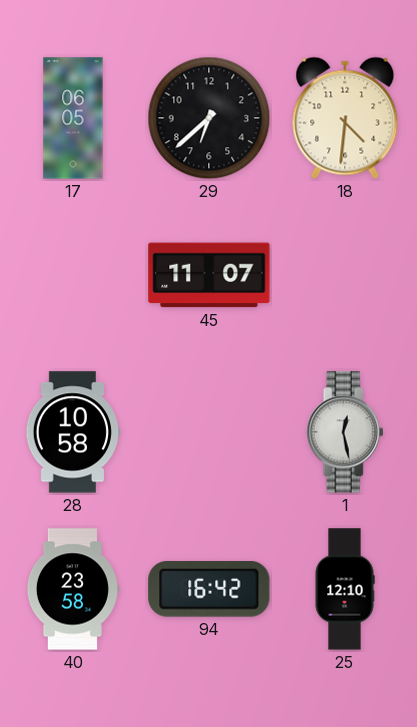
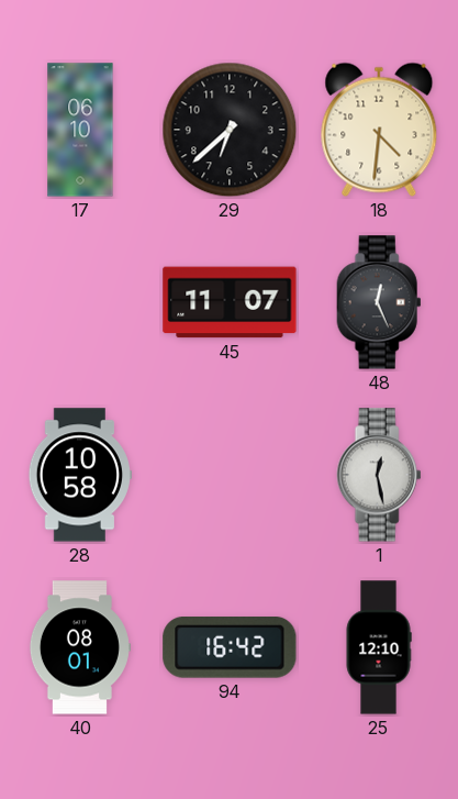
17: 06:05 -> 06:10 (80, 130)
48: none -> 12:26 (379, 302)
40: 23:58 -> 08:01 (79, 647)
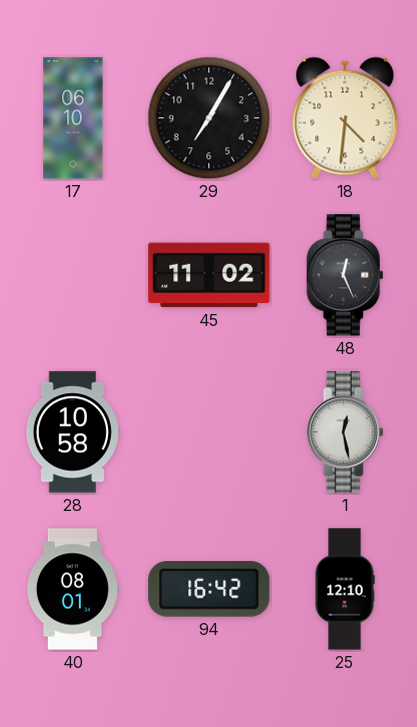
29: 6:38 -> 7:05 (209, 118)
45: 11:07 -> 11:02 (209, 275)
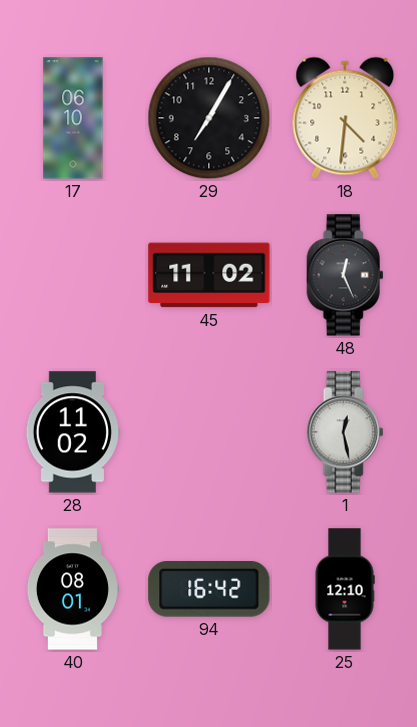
28: 10:58 -> 11:02 (73, 432)
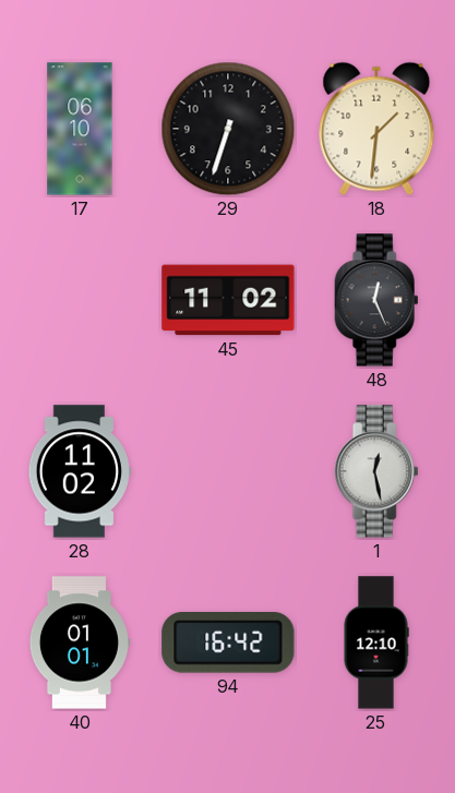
29: 7:05 -> 6:33 (228, 129)
18: 4:31 -> 1:31 (376, 129)
40: 08:01 -> 01:01 (79, 642)
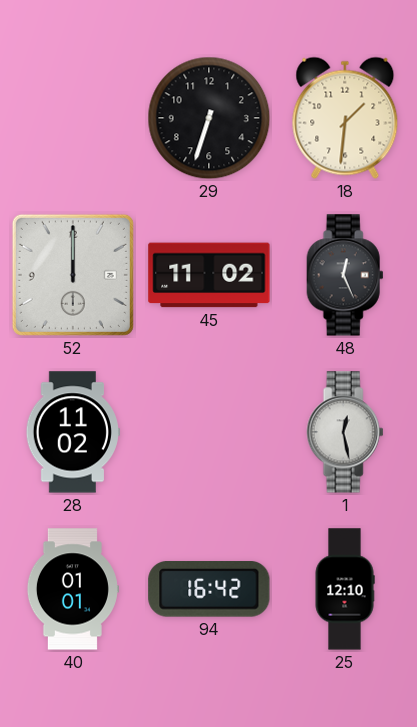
17: 06:10 -> none (80, 129)
52: none -> 12:00 (73, 275)
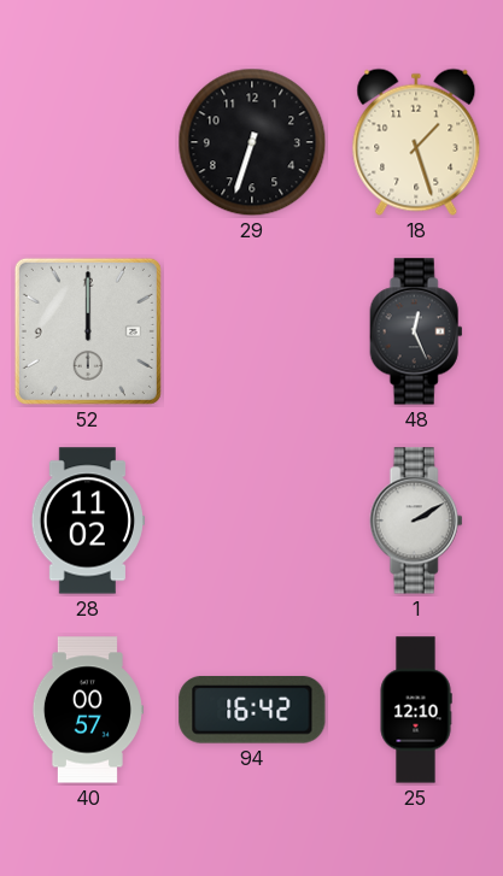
18: 1:31 -> 1:27 (416, 142)
45: 11:02 -> none (209, 275)
1: 12:28 -> 2:10 (416, 521)
40: 01:01 -> 00:57 (87, 710)
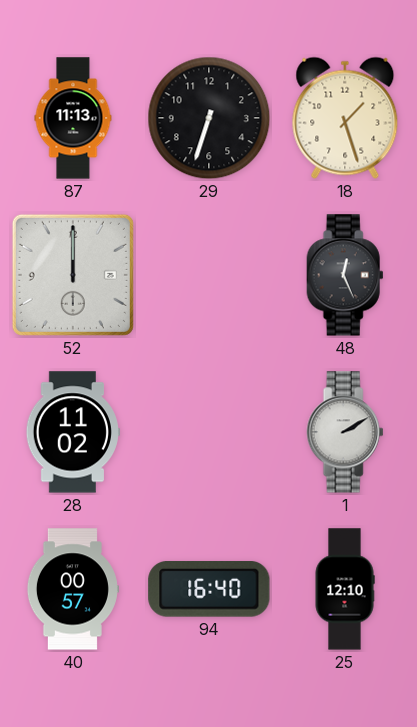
87: none -> 11:13 (73, 118)
94: 16:42 -> 16:40 (209, 590)
